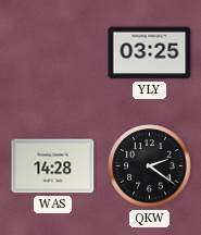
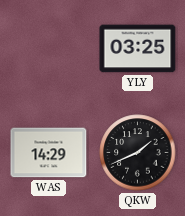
WAS: 14:28 -> 14:29 (49, 153)
QKW: 2:21 -> 1:41 (138, 153)
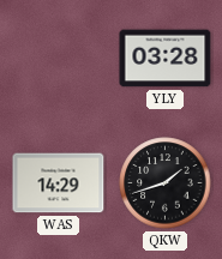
YLY: 03:25 -> 03:28 (166, 59)
QKW: 1:41 -> 1:42 (166, 183)
